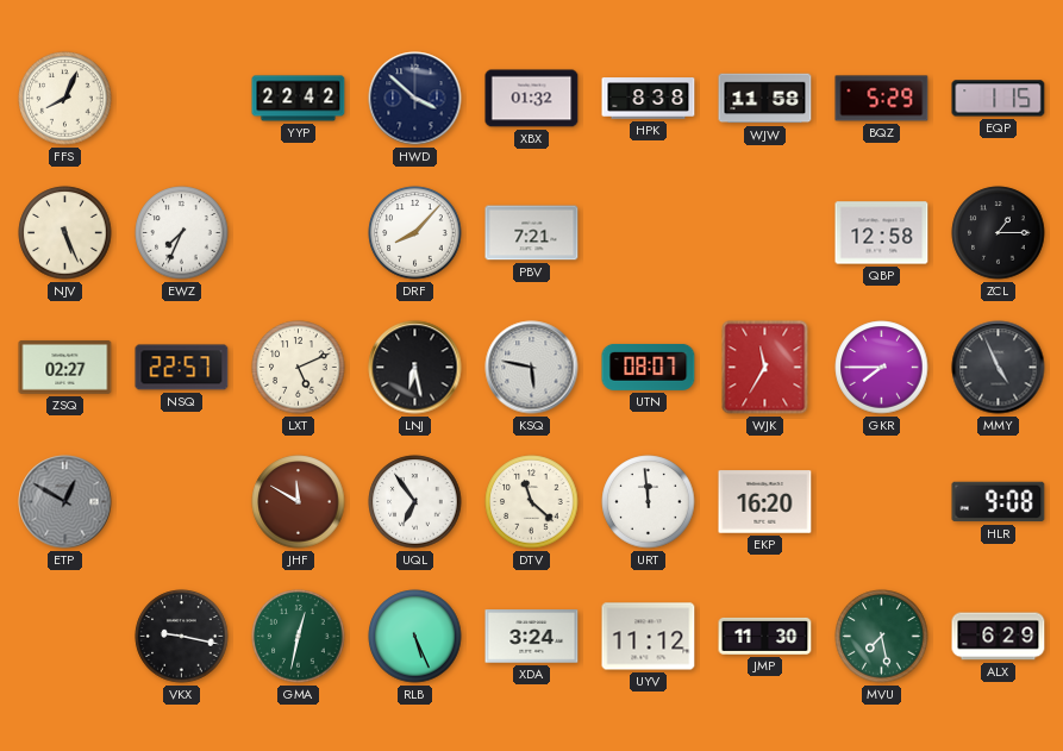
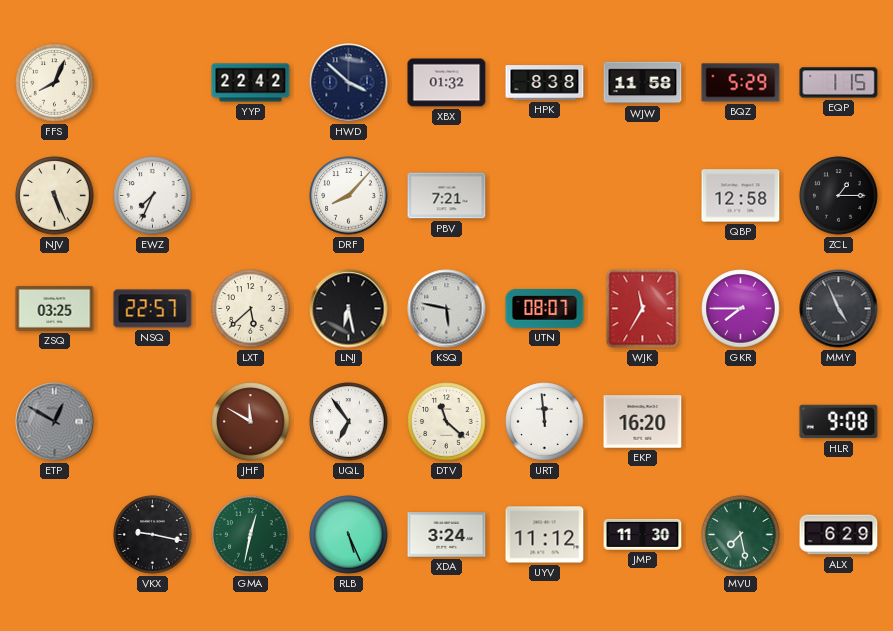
ZSQ: 02:27 -> 03:25 (55, 308)
LXT: 5:11 -> 5:38 (251, 309)
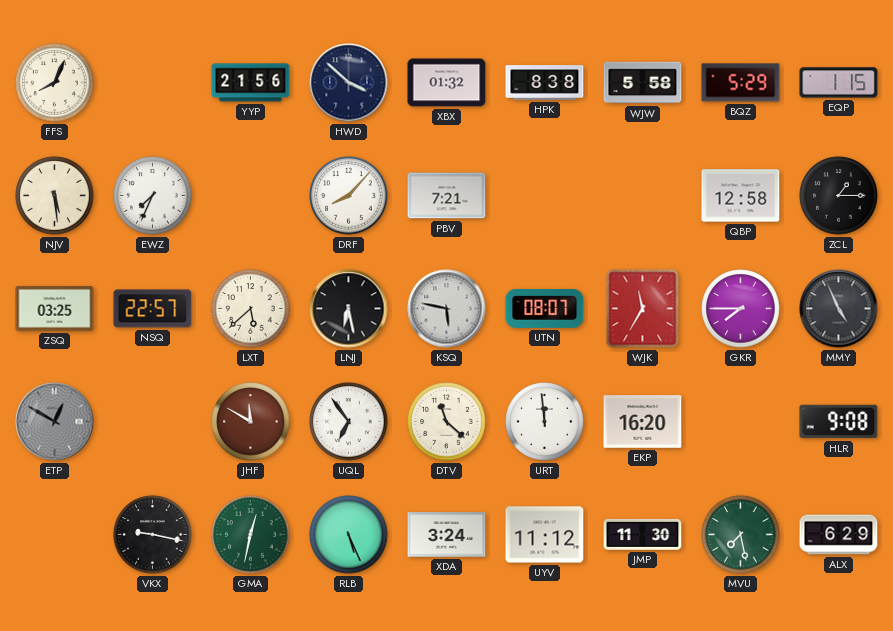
YYP: 22:42 -> 21:56 (251, 83)
WJW: 11:58 -> 5:58 (643, 83)
NJV: 5:26 -> 5:29 (55, 196)
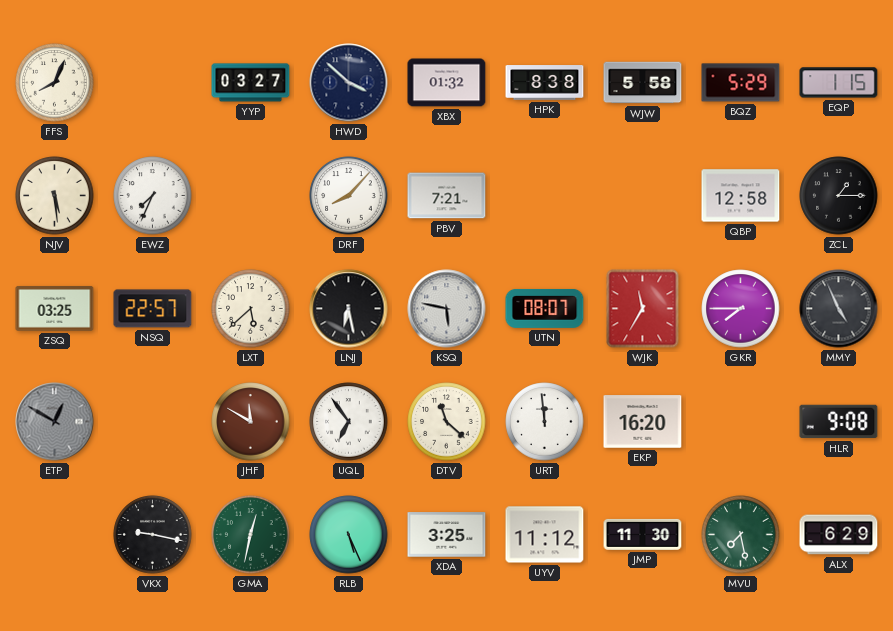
YYP: 21:56 -> 03:27 (251, 83)
XDA: 3:24 -> 3:25 (447, 535)
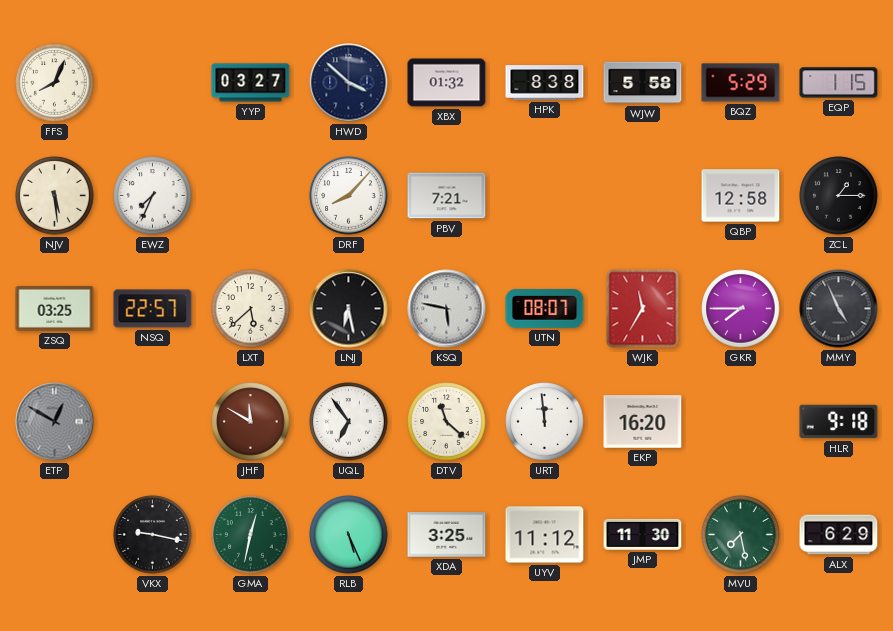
HLR: 9:08 -> 9:18 (839, 422)
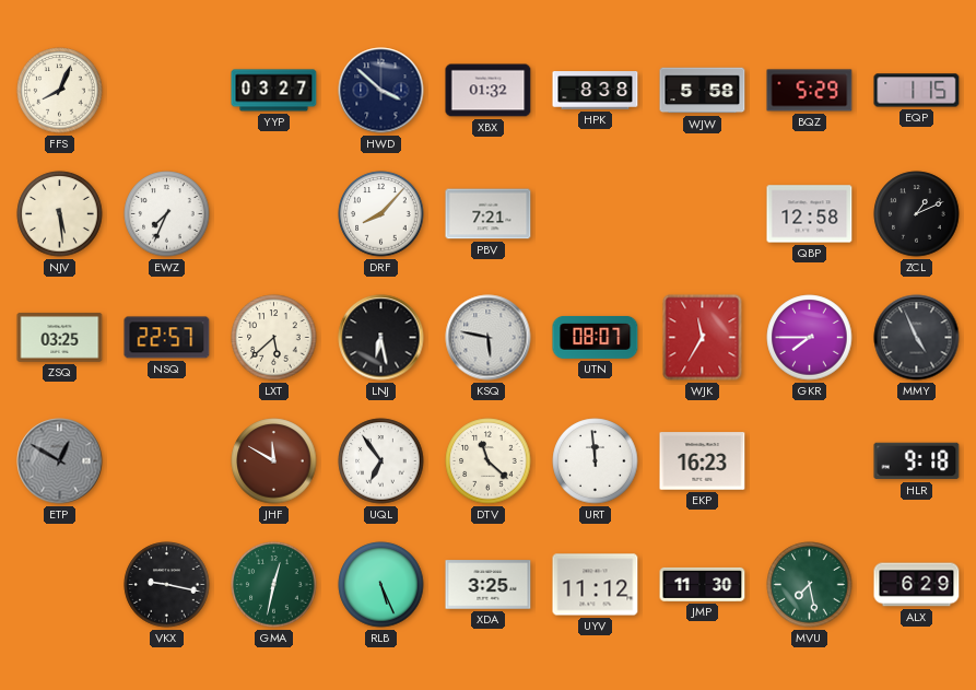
ZCL: 1:15 -> 1:11 (917, 214)
EKP: 16:20 -> 16:23 (703, 461)
